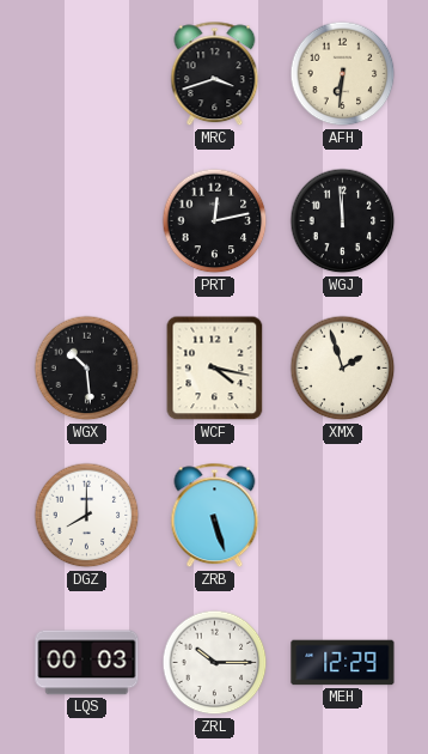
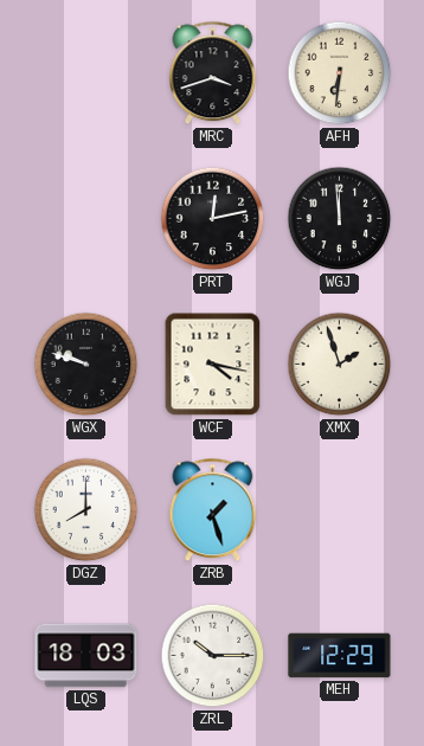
WGX: 10:29 -> 9:48 (86, 365)
ZRB: 5:27 -> 1:27 (213, 510)
LQS: 00:03 -> 18:03 (86, 656)
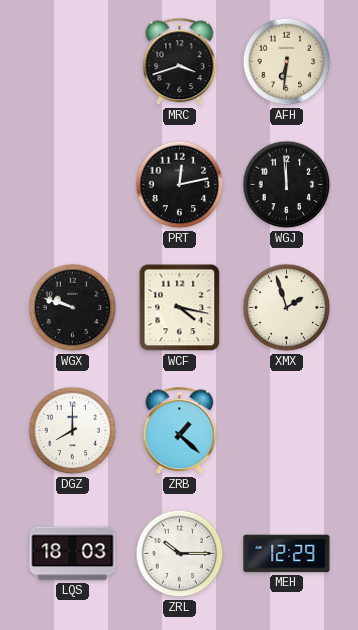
ZRB: 1:27 -> 1:22 (180, 431)
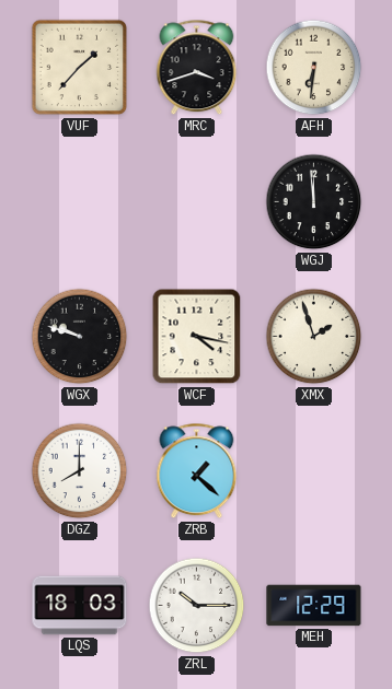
VUF: none -> 1:37 (80, 68)
PRT: 12:13 -> none (180, 185)
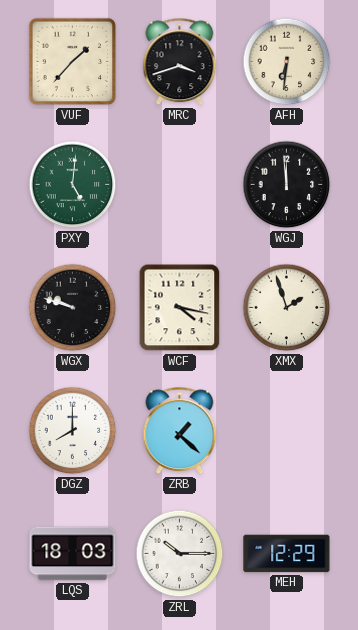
PXY: none -> 5:01 (73, 185)
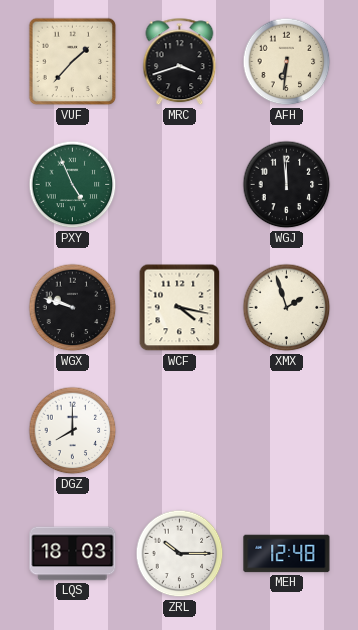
PXY: 5:01 -> 4:56 (73, 185)
ZRB: 1:22 -> none (180, 431)
MEH: 12:29 -> 12:48 (287, 554)
